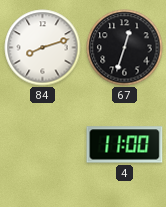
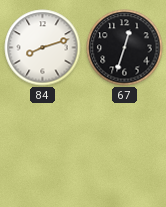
4: 11:00 -> none (125, 145)
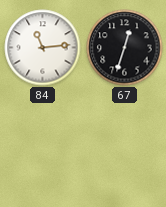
84: 8:12 -> 11:14 (43, 48)
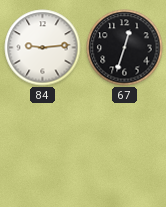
84: 11:14 -> 9:14 (43, 48)
